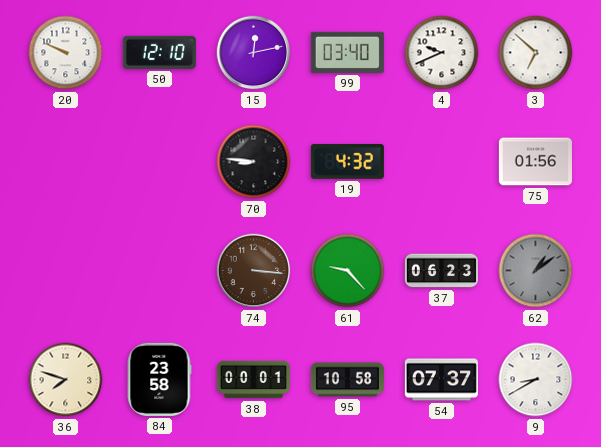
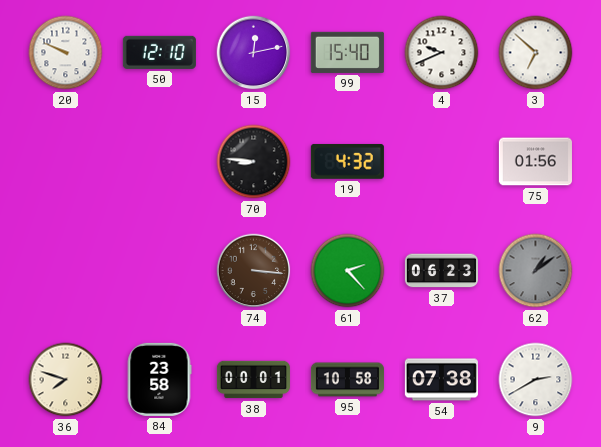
99: 03:40 -> 15:40 (347, 52)
61: 9:23 -> 2:23 (348, 271)
54: 07:37 -> 07:38 (441, 380)
9: 8:40 -> 2:40 (536, 380)
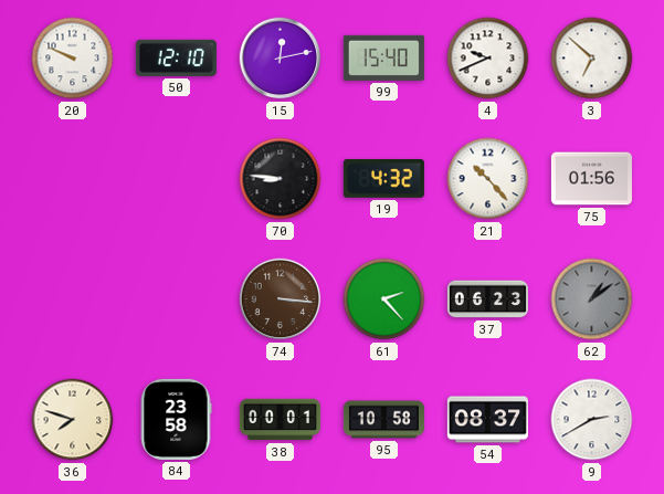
21: none -> 10:23 (488, 179)
54: 07:38 -> 08:37 (487, 420)
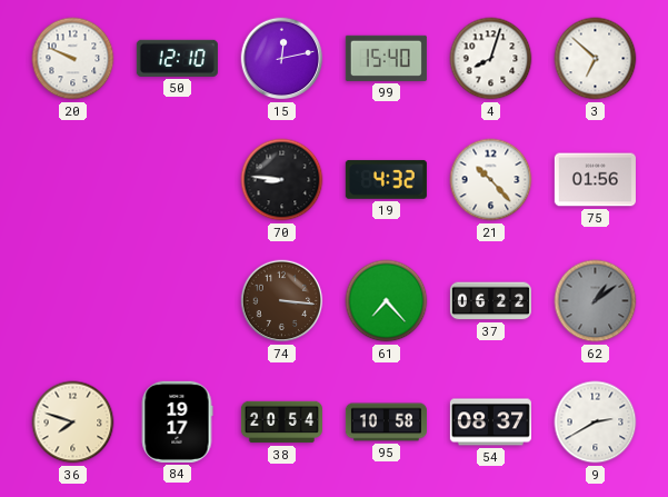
4: 9:41 -> 8:03 (491, 59)
61: 2:23 -> 7:23 (387, 301)
37: 06:23 -> 06:22 (490, 301)
84: 23:58 -> 19:17 (177, 421)
38: 00:01 -> 20:54 (281, 423)
